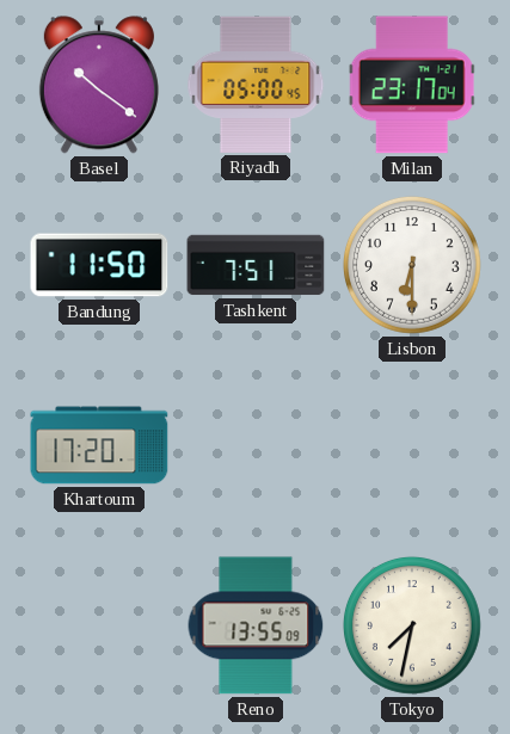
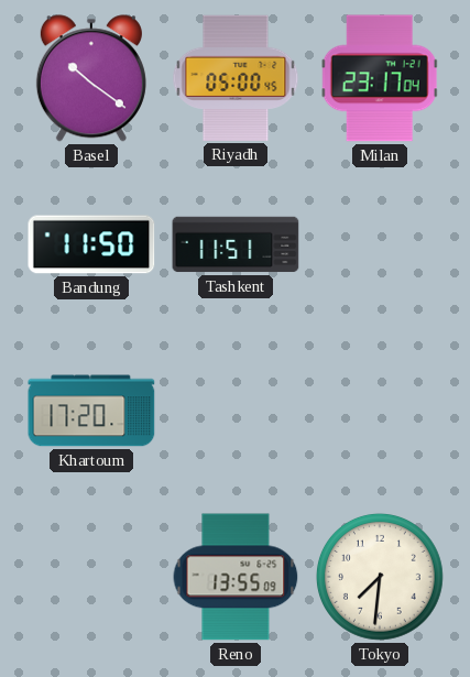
Tashkent: 7:51 -> 11:51 (236, 244)
Lisbon: 6:30 -> none (412, 265)
Tokyo: 7:32 -> 7:31 (380, 577)
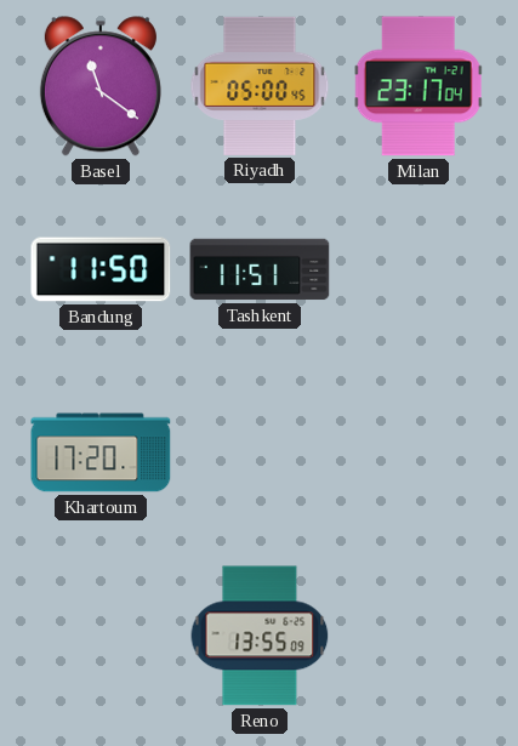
Basel: 10:21 -> 11:21 (101, 86)
Tokyo: 7:31 -> none (380, 577)
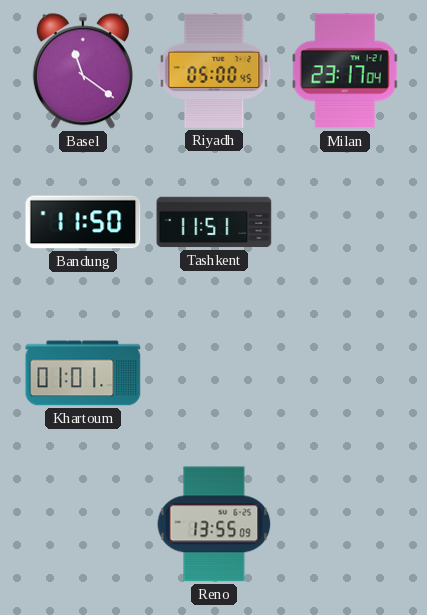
Khartoum: 17:20 -> 01:01 (83, 373)
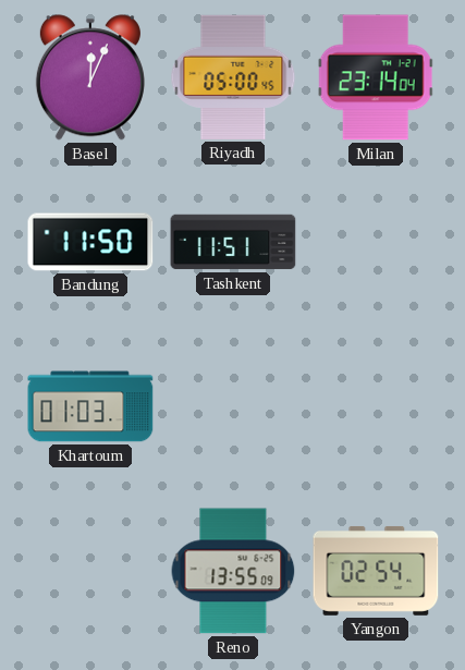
Basel: 11:21 -> 12:04 (90, 77)
Milan: 23:17 -> 23:14 (376, 77)
Khartoum: 01:01 -> 01:03 (90, 406)
Yangon: none -> 02:54 (376, 571)
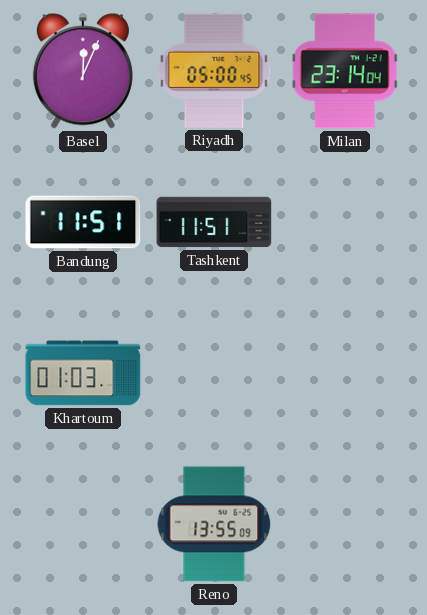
Bandung: 11:50 -> 11:51 (83, 222)
Yangon: 02:54 -> none (376, 571)
